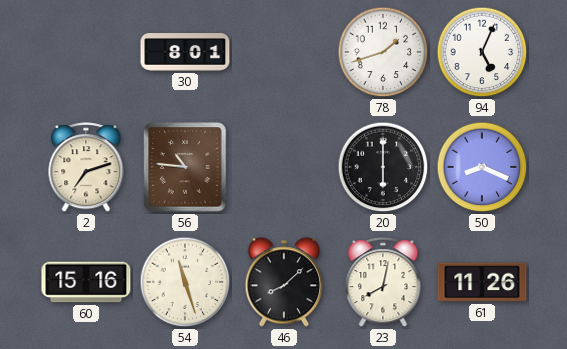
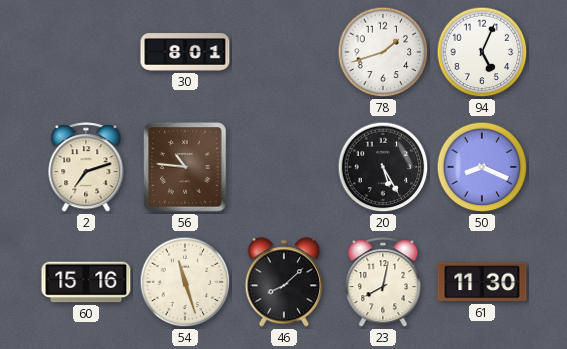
20: 6:00 -> 5:25 (383, 167)
61: 11:26 -> 11:30 (482, 282)
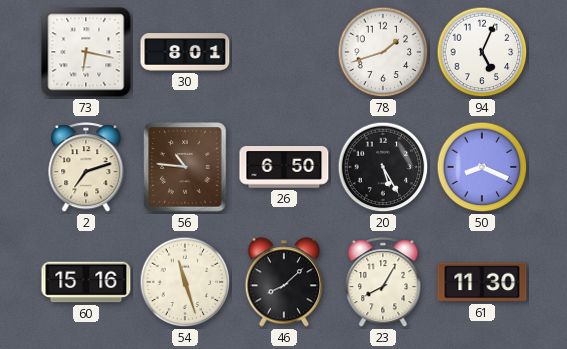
73: none -> 6:17 (86, 52)
26: none -> 6:50 (284, 167)
23: 8:02 -> 8:05 (383, 283)
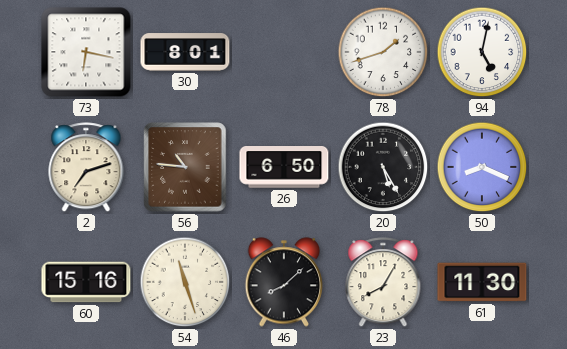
94: 5:04 -> 5:02 (482, 52)
